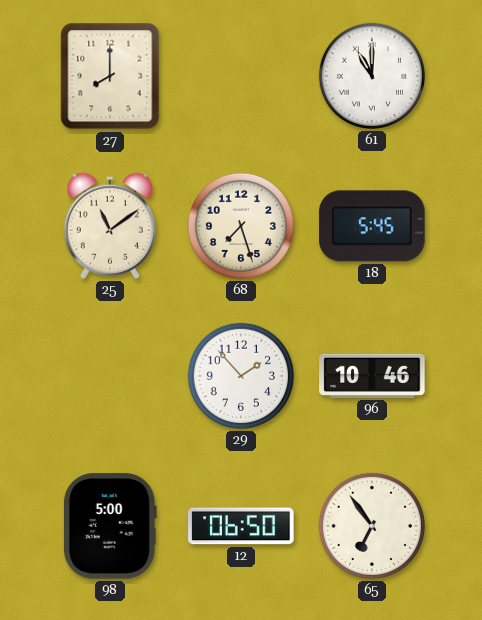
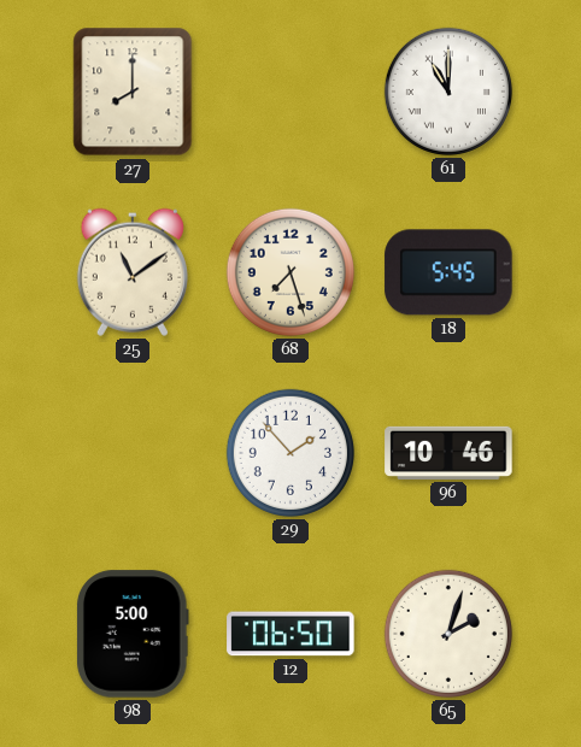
65: 6:54 -> 2:03 (448, 634)
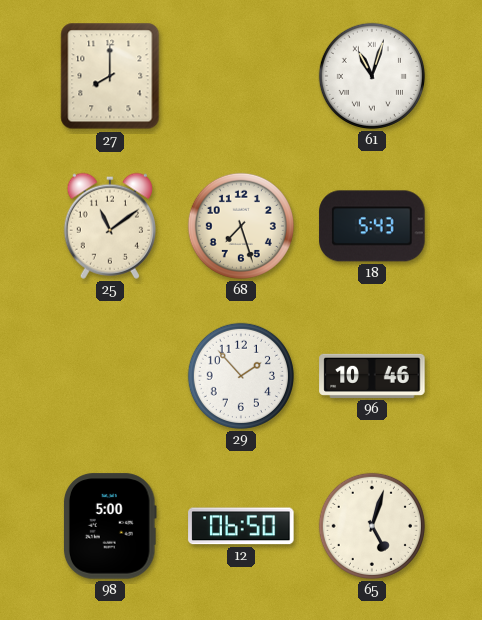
61: 11:00 -> 11:03 (372, 76)
18: 5:45 -> 5:43 (372, 226)
65: 2:03 -> 5:03 (372, 526)
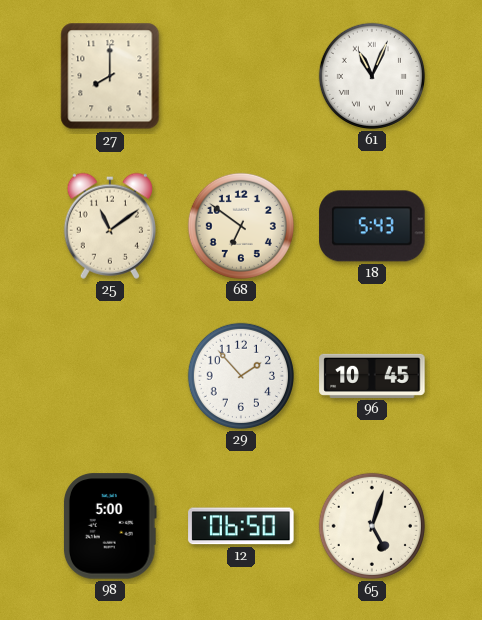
61: 11:03 -> 11:04 (372, 76)
68: 7:27 -> 6:51 (241, 226)
96: 10:46 -> 10:45 (372, 376)
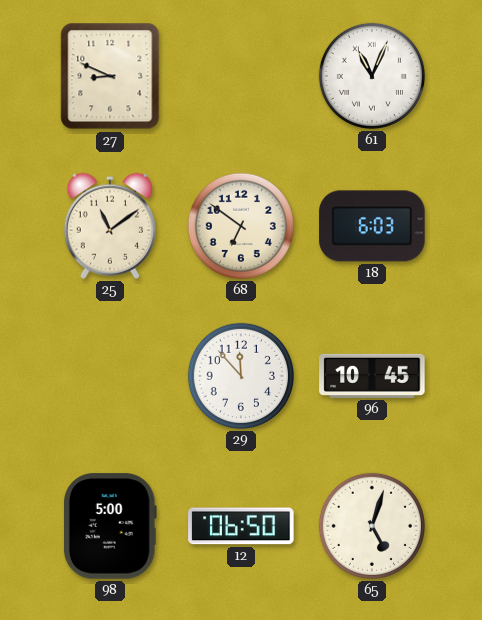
27: 8:00 -> 8:49 (110, 76)
18: 5:43 -> 6:03 (372, 226)
29: 1:53 -> 11:53 (241, 376)
